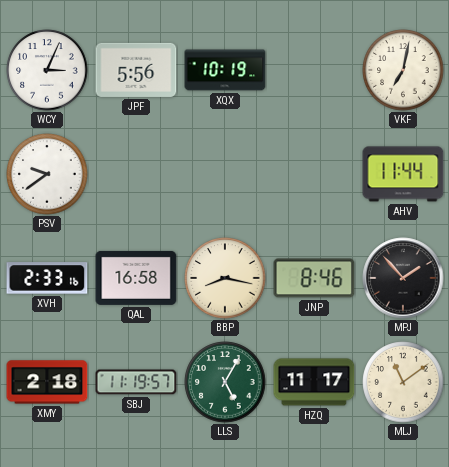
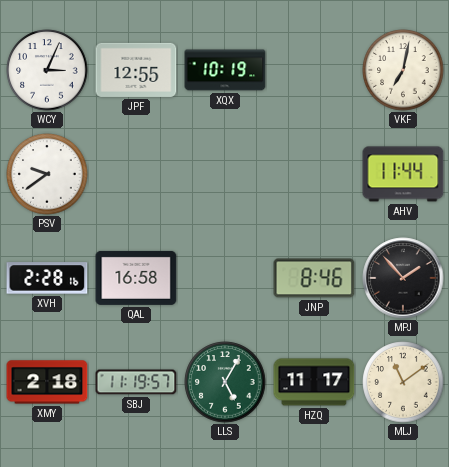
JPF: 5:56 -> 12:55 (136, 70)
XVH: 2:33 -> 2:28 (47, 278)
BBP: 8:17 -> none (225, 278)
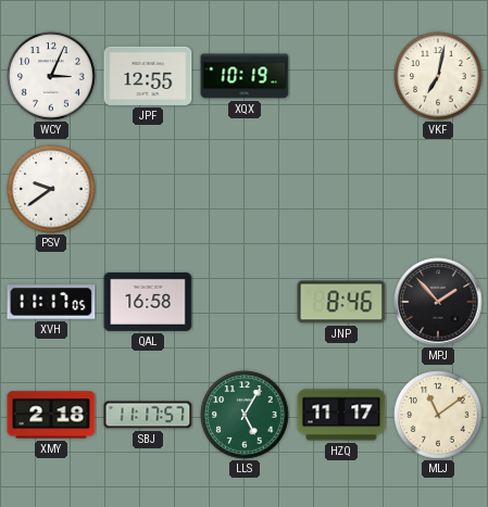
AHV: 11:44 -> none (403, 174)
XVH: 2:28 -> 11:17 (51, 302)
SBJ: 11:19 -> 11:17 (148, 415)
